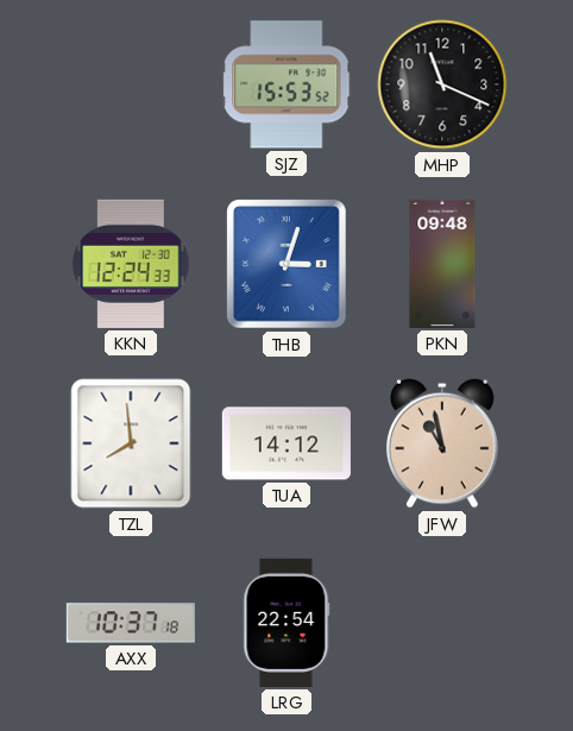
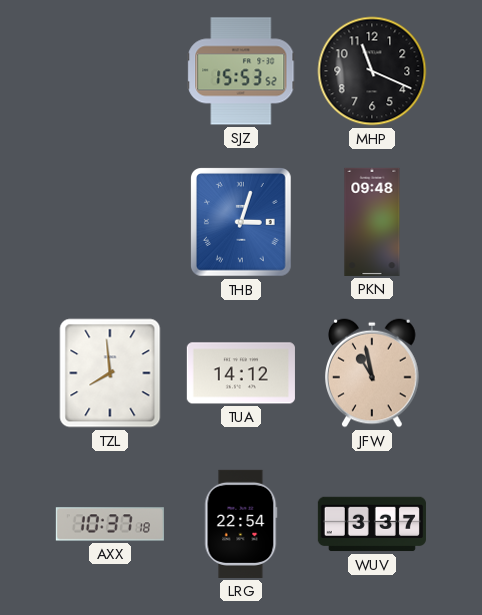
KKN: 12:24 -> none (131, 264)
WUV: none -> 3:37 (372, 524)
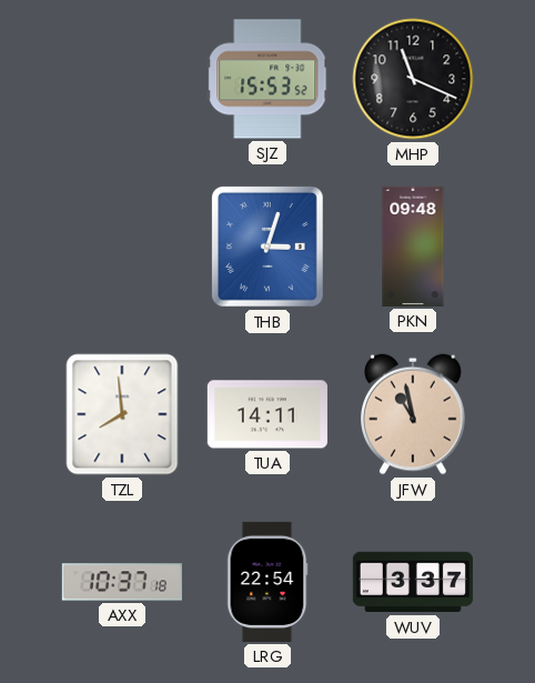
TUA: 14:12 -> 14:11 (267, 414)
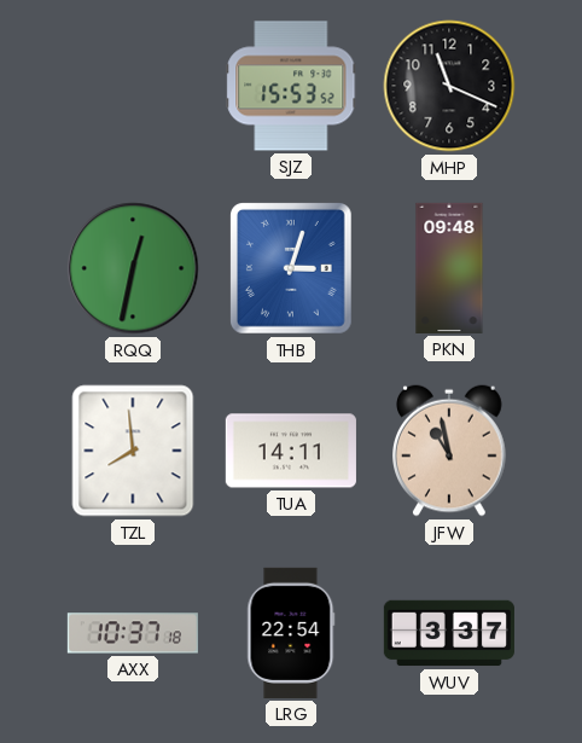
RQQ: none -> 12:32 (133, 268)
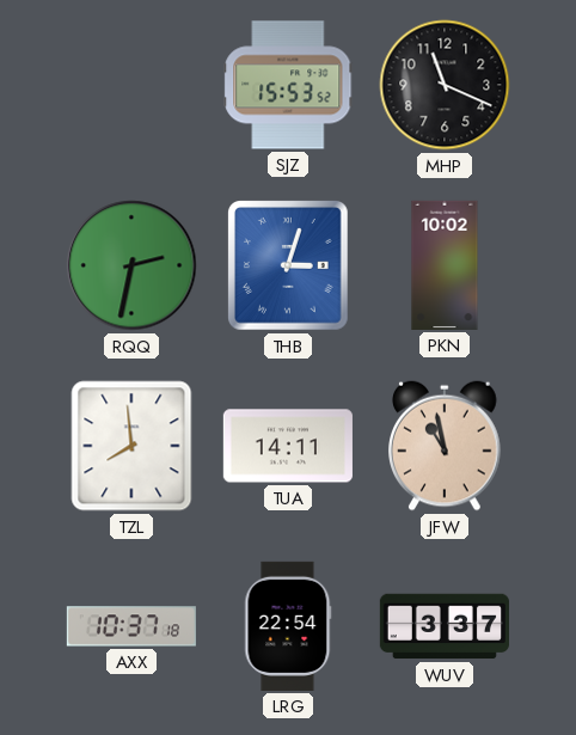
RQQ: 12:32 -> 2:32 (131, 265)
PKN: 09:48 -> 10:02 (445, 265)
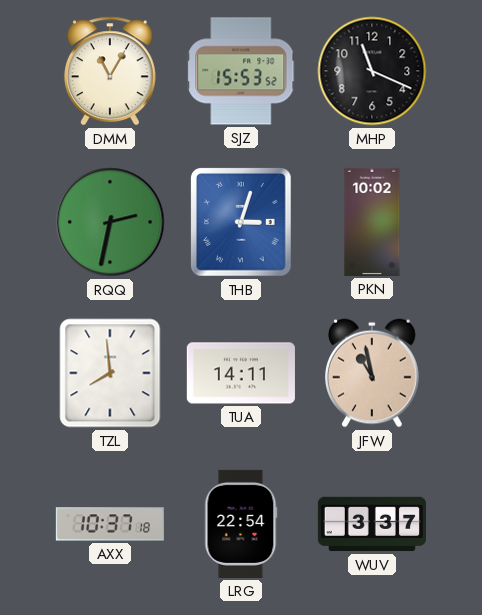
DMM: none -> 11:05 (110, 71)
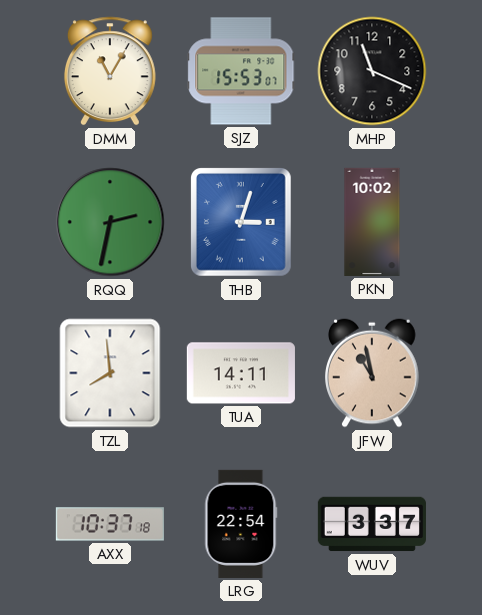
SJZ: 15:53:52 -> 15:53:07 (241, 71)
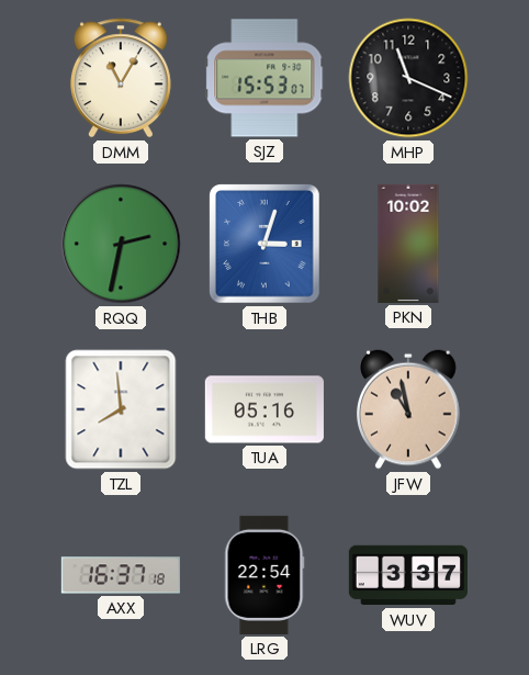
TUA: 14:11 -> 05:16 (264, 409)
AXX: 10:37 -> 16:37 (121, 575)
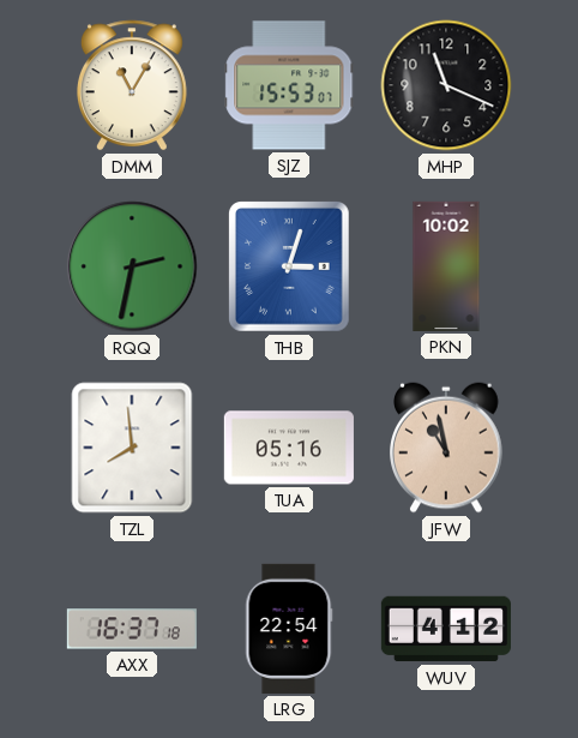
WUV: 3:37 -> 4:12 (446, 629)
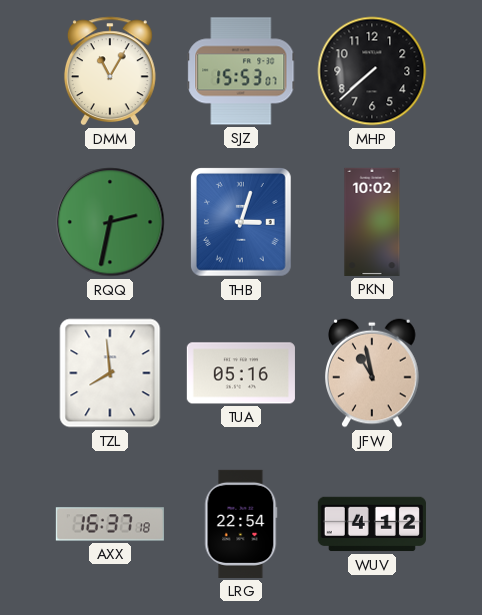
MHP: 11:19 -> 7:38 (372, 71)
